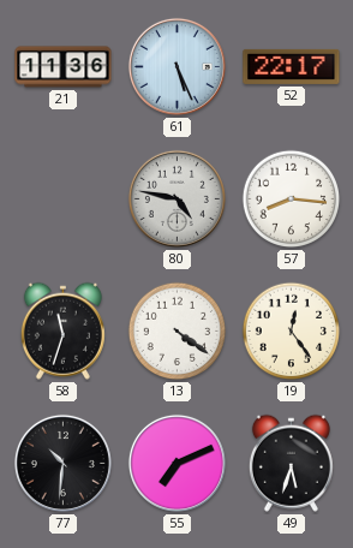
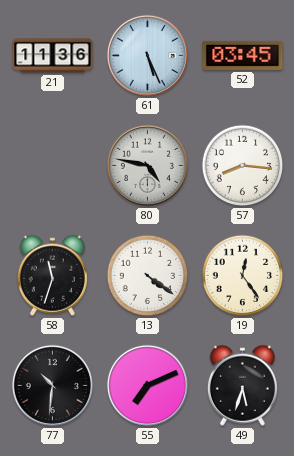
52: 22:17 -> 03:45 (243, 55)
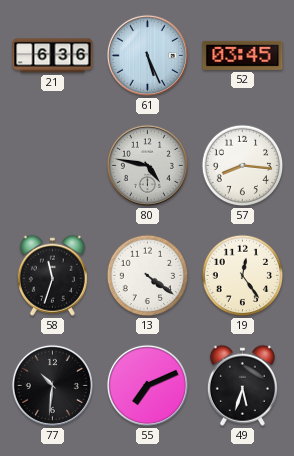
21: 11:36 -> 6:36 (53, 56)
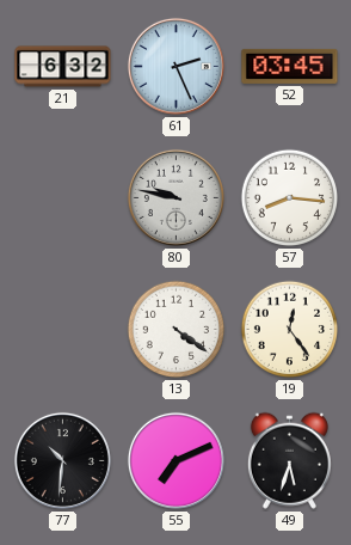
21: 6:36 -> 6:32 (63, 67)
61: 5:26 -> 2:26 (176, 66)
80: 4:47 -> 9:47 (176, 197)
58: 11:33 -> none (52, 275)
